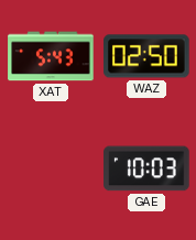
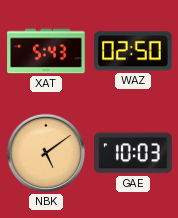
NBK: none -> 5:09 (46, 153)
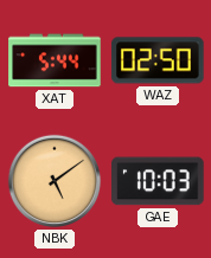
XAT: 5:43 -> 5:44 (55, 60)
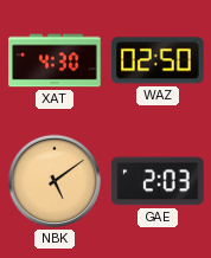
XAT: 5:44 -> 4:30 (55, 60)
GAE: 10:03 -> 2:03 (158, 181)
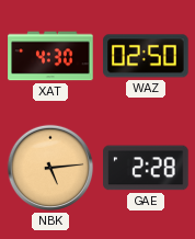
NBK: 5:09 -> 5:14 (50, 168)
GAE: 2:03 -> 2:28 (146, 168)
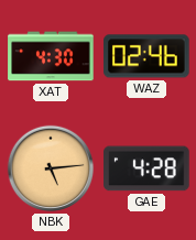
WAZ: 02:50 -> 02:46 (146, 56)
GAE: 2:28 -> 4:28 (146, 168)
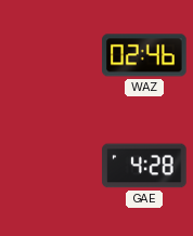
XAT: 4:30 -> none (51, 56)
NBK: 5:14 -> none (51, 168)
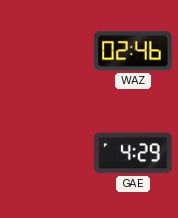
GAE: 4:28 -> 4:29 (133, 153)
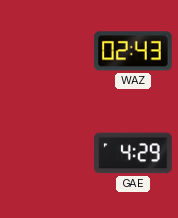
WAZ: 02:46 -> 02:43 (133, 51)
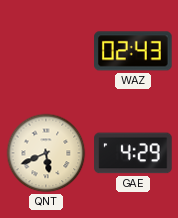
QNT: none -> 5:41 (46, 153)
